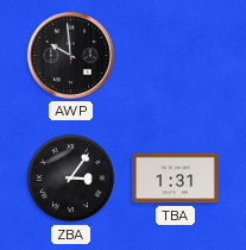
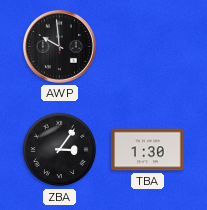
TBA: 1:31 -> 1:30 (148, 150)
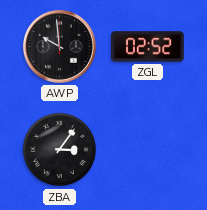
ZGL: none -> 02:52 (148, 47)
TBA: 1:30 -> none (148, 150)
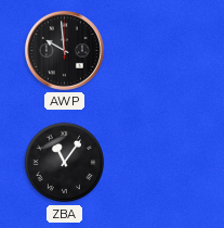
ZGL: 02:52 -> none (148, 47)
ZBA: 3:06 -> 11:06 (65, 163)
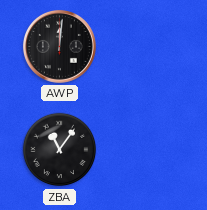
AWP: 9:59 -> 12:01 (59, 46)
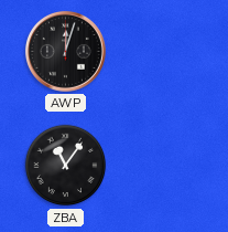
AWP: 12:01 -> 12:03 (65, 51)
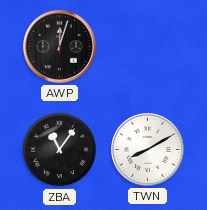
TWN: none -> 8:10 (147, 149)
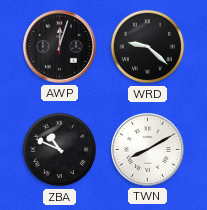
WRD: none -> 9:22 (148, 47)
ZBA: 11:06 -> 10:49 (60, 150)
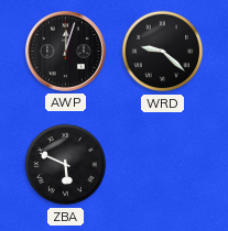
ZBA: 10:49 -> 5:49 (66, 165)
TWN: 8:10 -> none (147, 149)
